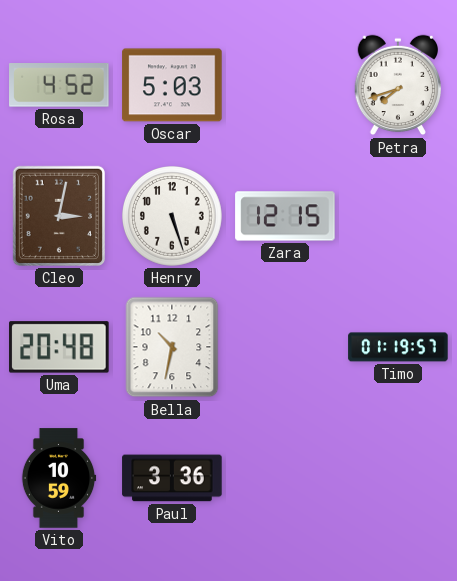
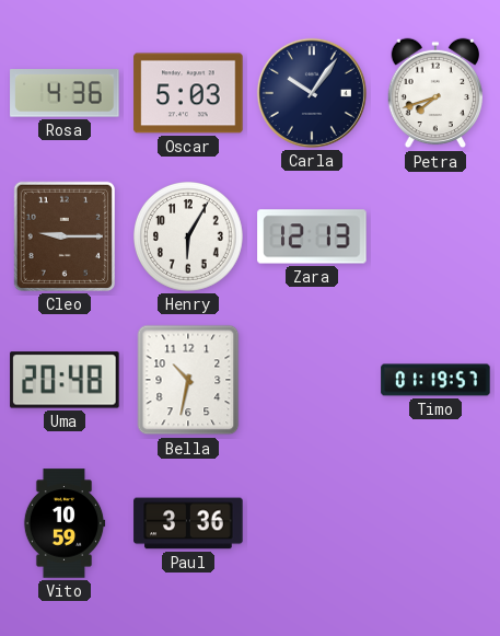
Rosa: 4:52 -> 4:36 (65, 94)
Carla: none -> 10:06 (312, 93)
Cleo: 3:02 -> 9:15 (65, 236)
Henry: 5:27 -> 6:05 (189, 238)
Zara: 12:15 -> 12:13 (312, 236)
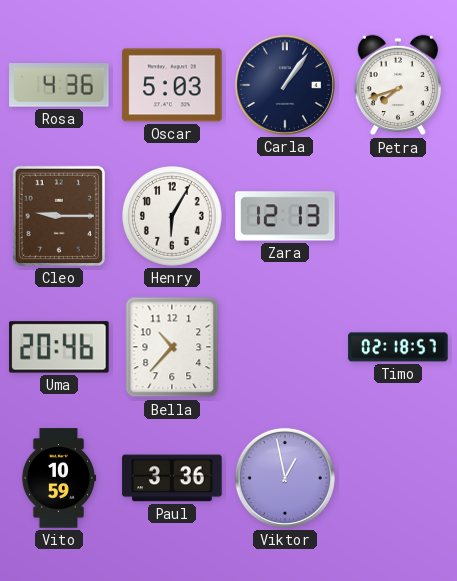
Carla: 10:06 -> 1:06 (285, 85)
Uma: 20:48 -> 20:46 (59, 347)
Bella: 10:32 -> 10:37 (172, 347)
Timo: 01:19 -> 02:18 (398, 347)
Viktor: none -> 12:58 (285, 478)
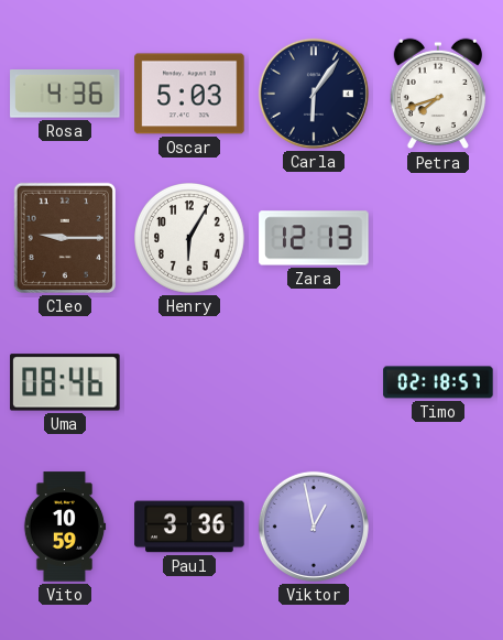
Carla: 1:06 -> 6:06 (314, 94)
Uma: 20:46 -> 08:46 (65, 382)
Bella: 10:37 -> none (172, 347)
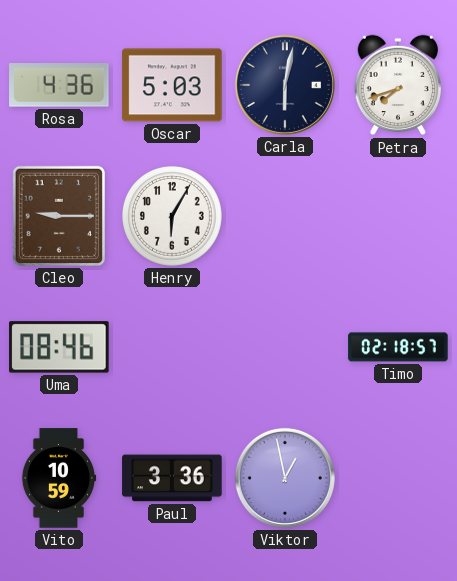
Carla: 6:06 -> 6:02 (285, 85)
Zara: 12:13 -> none (314, 238)
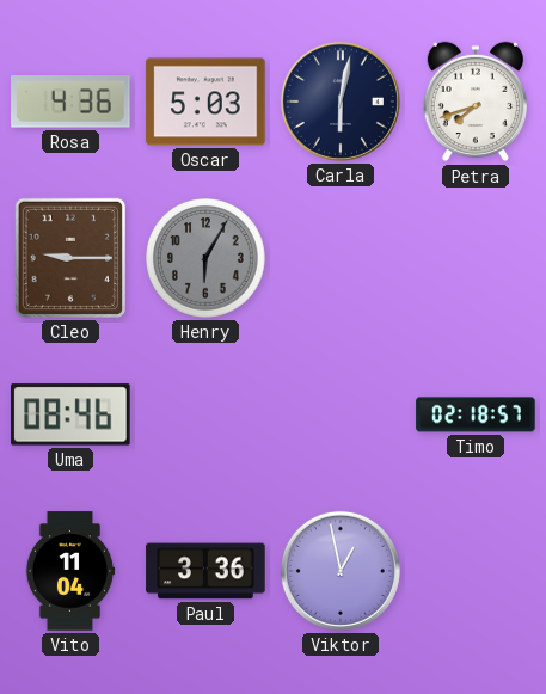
Henry dial: white -> grey (207, 259)
Vito: 10:59 -> 11:04 (70, 571)
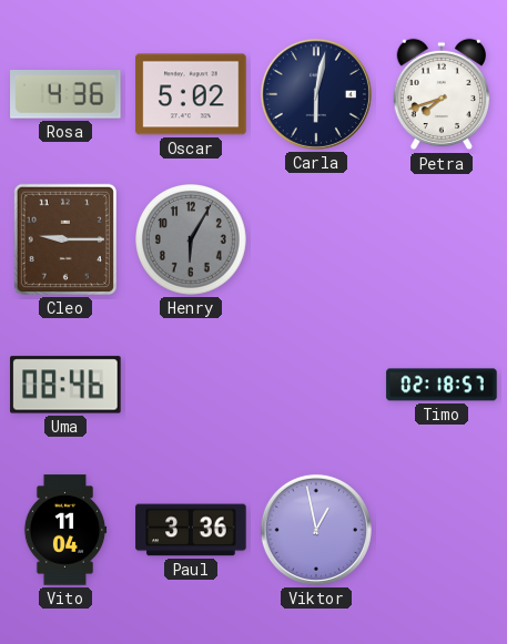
Oscar: 5:03 -> 5:02 (191, 94)
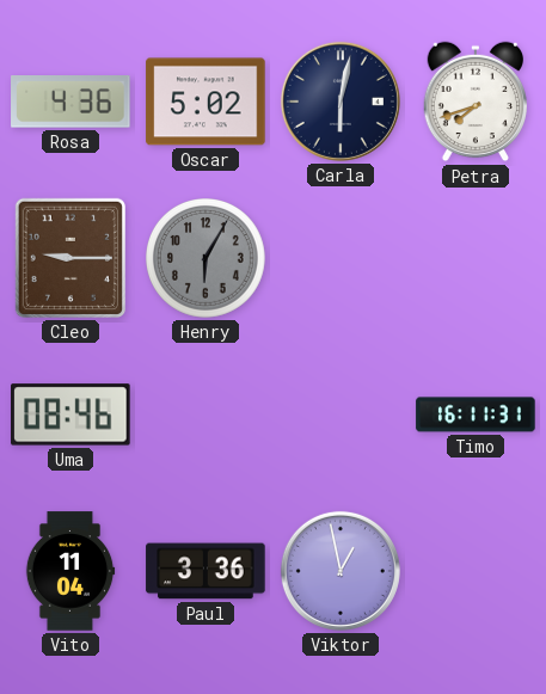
Timo: 02:18 -> 16:11 (476, 414)
